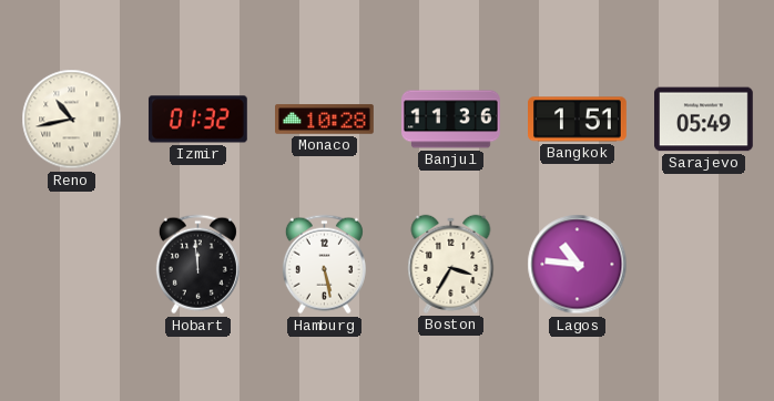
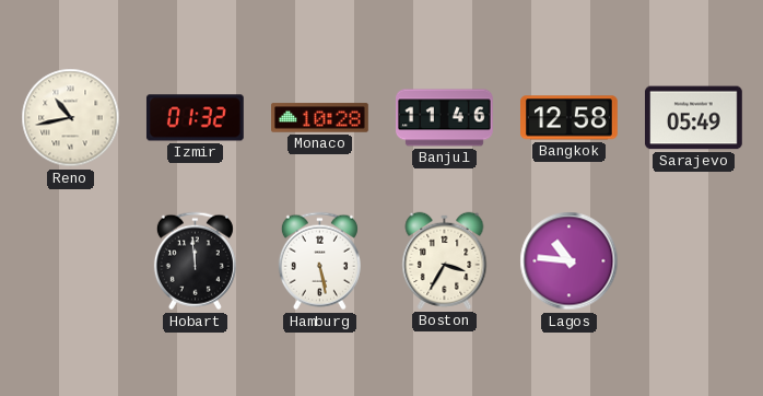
Banjul: 11:36 -> 11:46 (445, 118)
Bangkok: 1:51 -> 12:58 (570, 118)
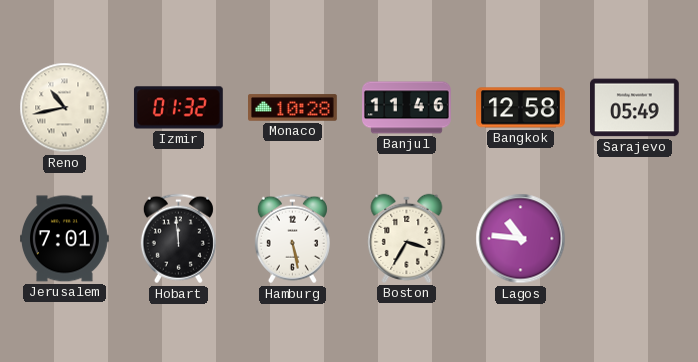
Jerusalem: none -> 7:01 (65, 239)
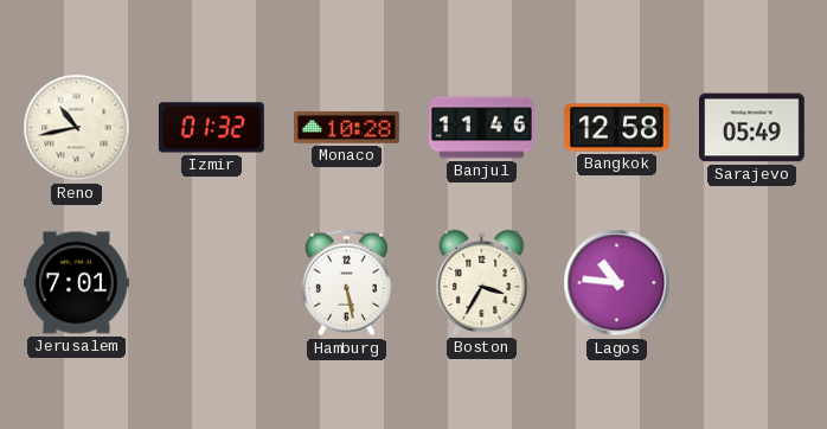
Hobart: 11:59 -> none (178, 239)
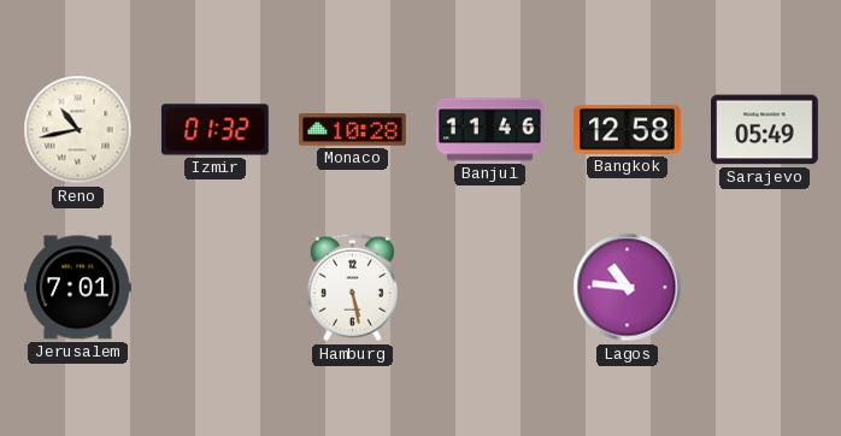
Boston: 3:35 -> none (482, 282)
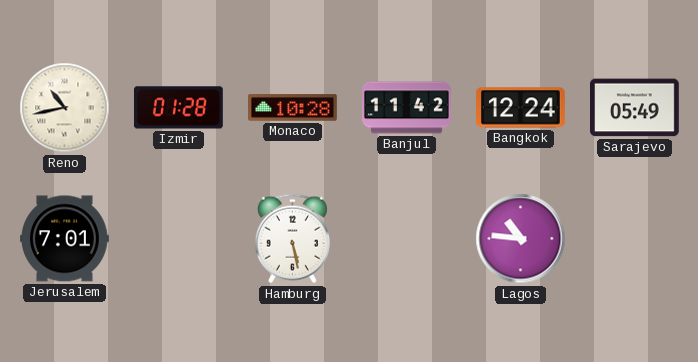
Izmir: 01:32 -> 01:28 (179, 108)
Banjul: 11:46 -> 11:42 (407, 108)
Bangkok: 12:58 -> 12:24 (521, 108)
